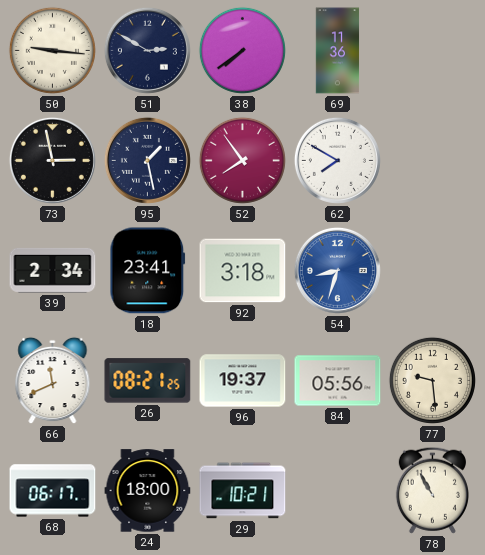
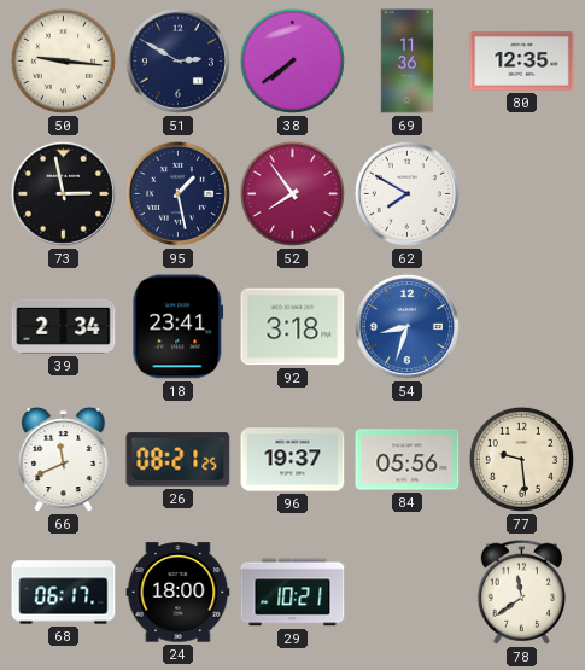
80: none -> 12:35 (522, 62)
78: 10:55 -> 11:39 (521, 592)
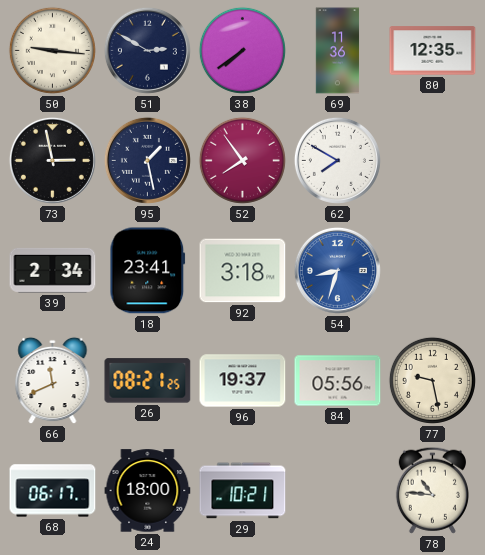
77: 9:29 -> 9:28 (432, 380)
78: 11:39 -> 10:46 (432, 490)
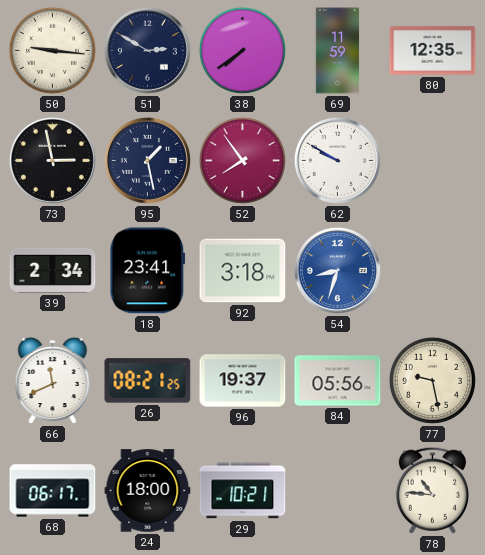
69: 11:36 -> 11:59 (338, 51)
62: 7:50 -> 9:50 (337, 160)
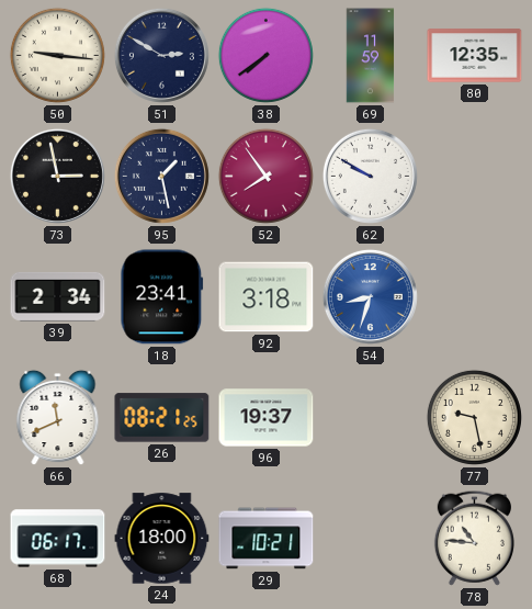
84: 05:56 -> none (338, 381)
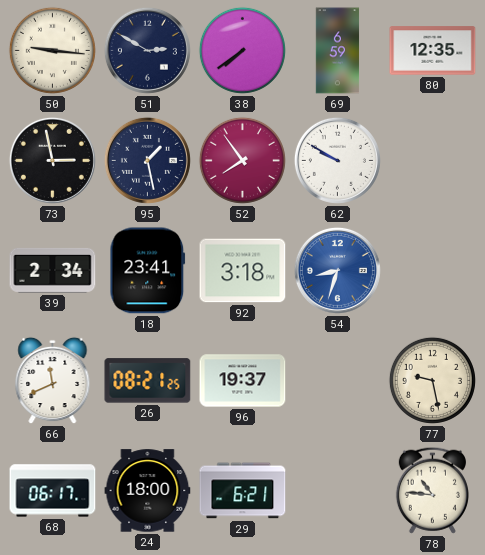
69: 11:59 -> 6:59 (338, 51)
29: 10:21 -> 6:21 (243, 491)
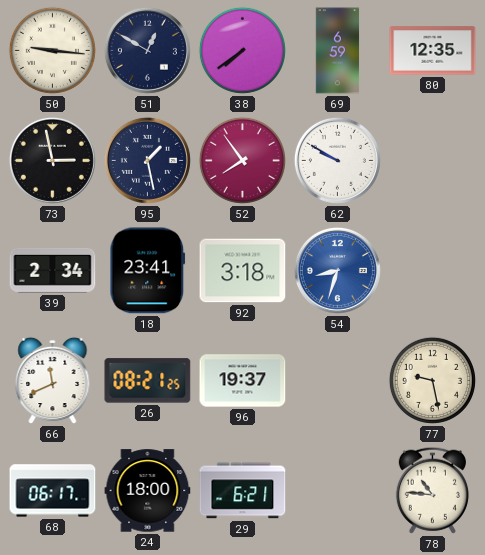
51: 2:50 -> 12:50 (147, 50)
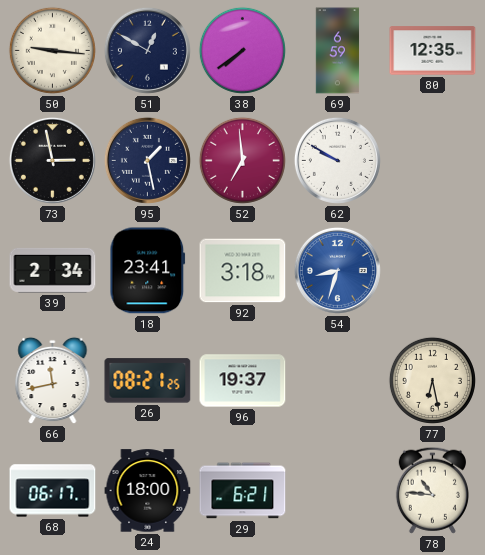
52: 7:54 -> 6:59 (242, 160)
66: 11:41 -> 11:43 (53, 381)
77: 9:28 -> 6:28 (432, 380)
